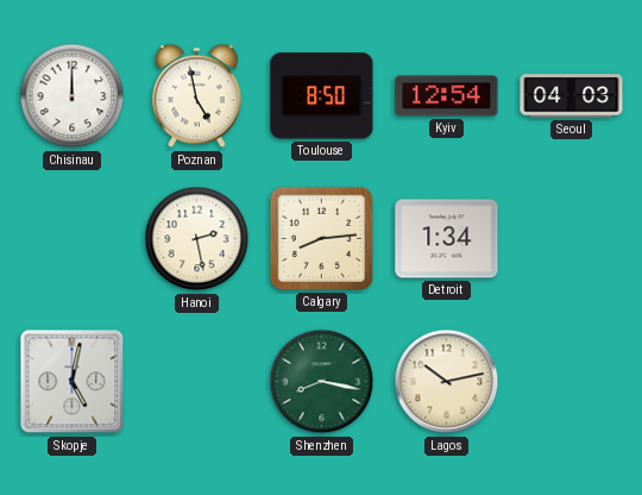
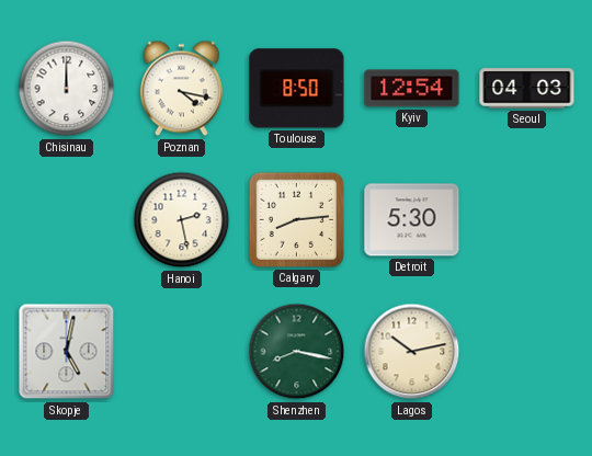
Poznan: 4:58 -> 4:17 (181, 89)
Detroit: 1:34 -> 5:30 (412, 220)
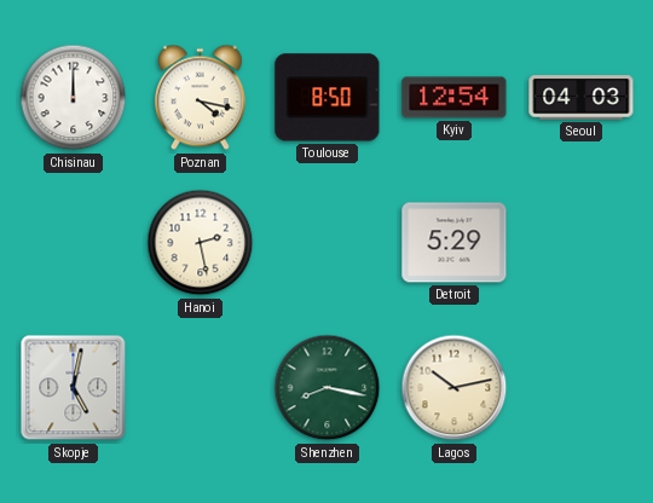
Calgary: 8:14 -> none (296, 219)
Detroit: 5:30 -> 5:29 (455, 243)
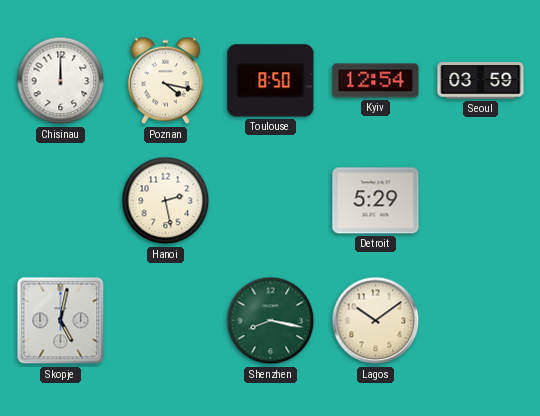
Seoul: 04:03 -> 03:59 (481, 81)
Lagos: 10:13 -> 10:09 (376, 321)
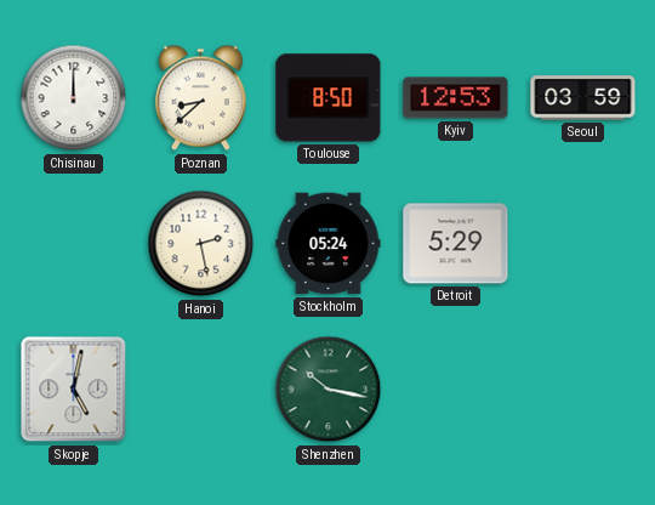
Poznan: 4:17 -> 8:38 (200, 98)
Kyiv: 12:54 -> 12:53 (456, 98)
Stockholm: none -> 05:24 (329, 244)
Shenzhen: 8:17 -> 10:17 (329, 390)
Lagos: 10:09 -> none (376, 321)
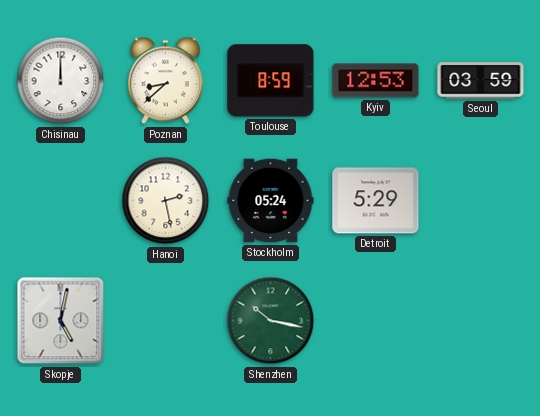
Toulouse: 8:50 -> 8:59 (271, 81)
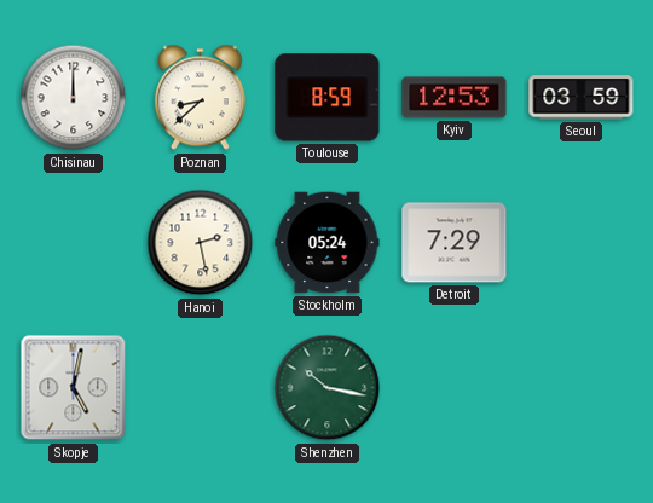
Detroit: 5:29 -> 7:29 (455, 243)
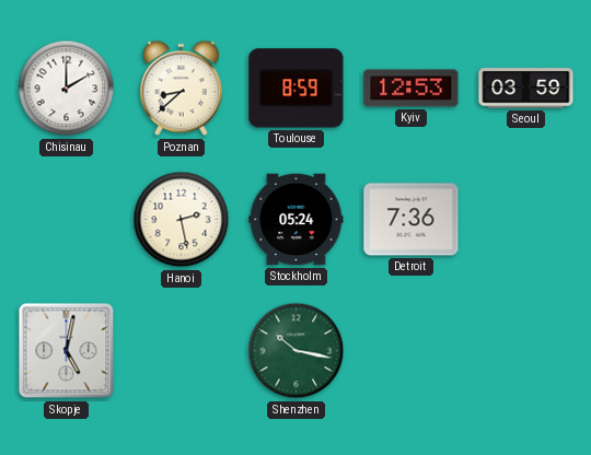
Chisinau: 12:00 -> 2:00 (67, 89)
Detroit: 7:29 -> 7:36 (412, 220)
